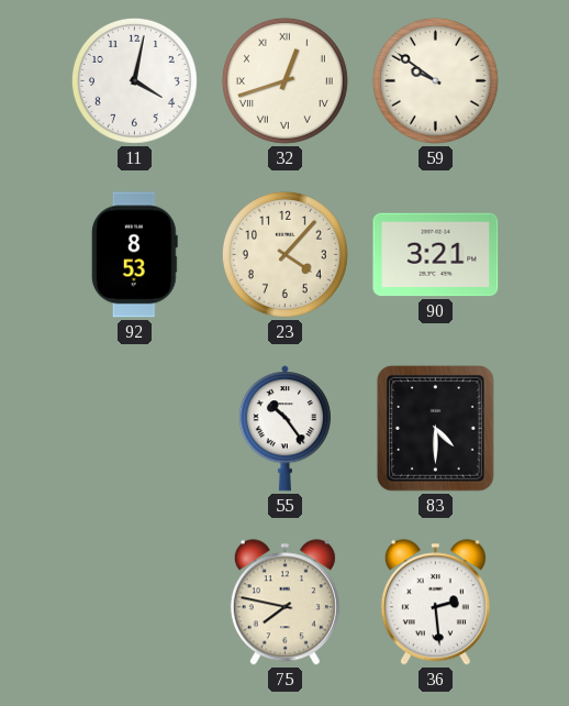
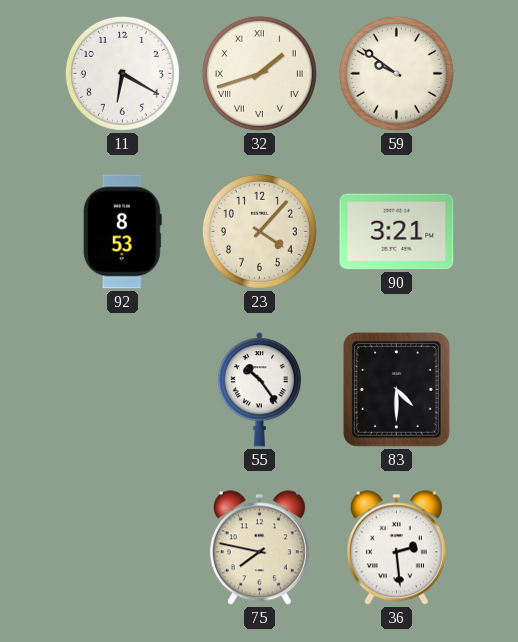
11: 4:02 -> 6:20 (122, 73)
32: 12:42 -> 1:42 (259, 73)
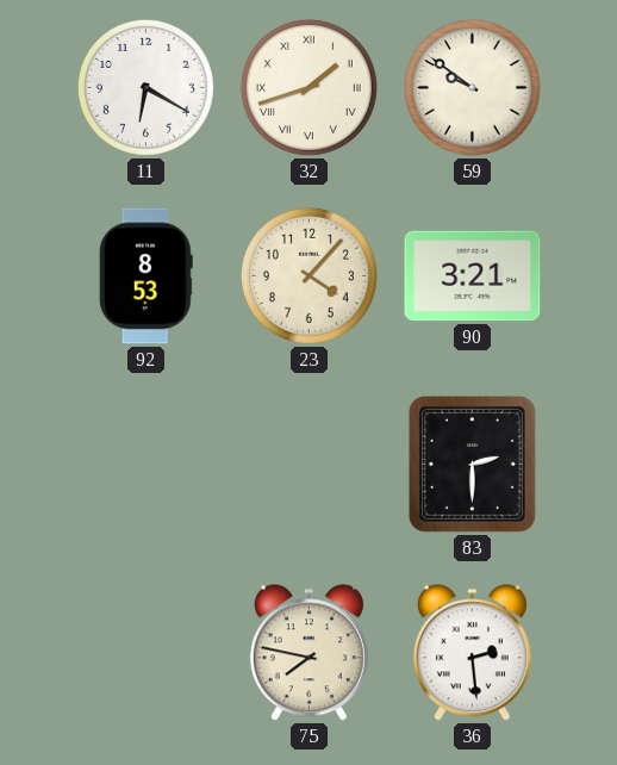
55: 10:24 -> none (259, 390)
83: 4:30 -> 2:30 (473, 465)
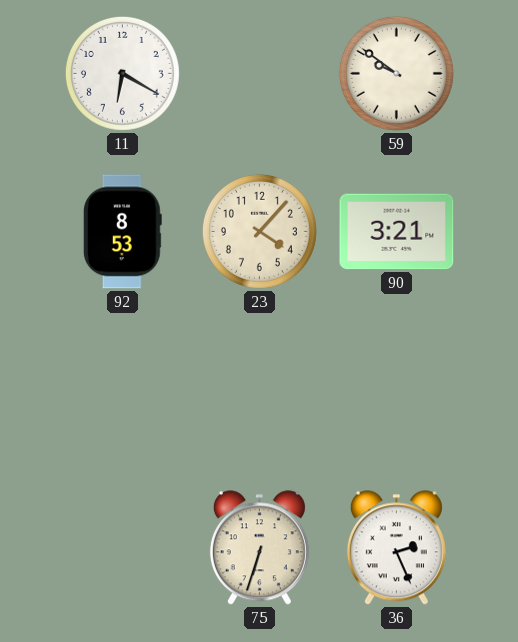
32: 1:42 -> none (308, 87)
83: 2:30 -> none (473, 465)
75: 7:47 -> 6:33 (259, 548)
36: 2:29 -> 2:26 (396, 548)
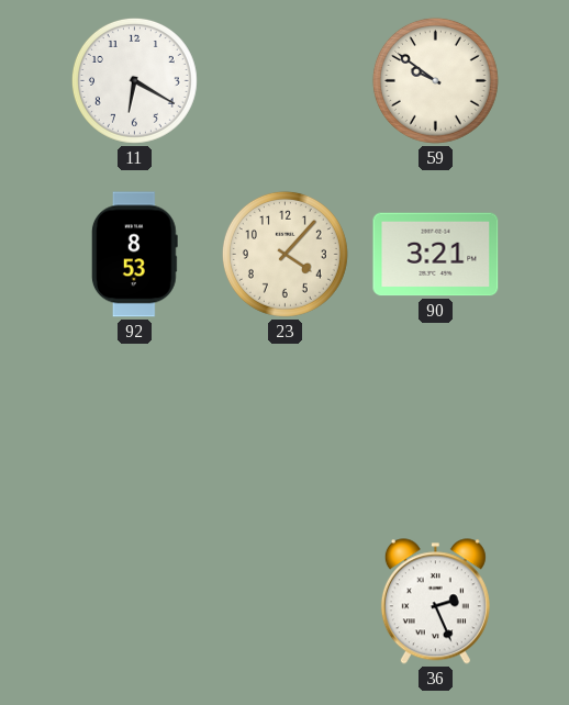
75: 6:33 -> none (259, 548)
